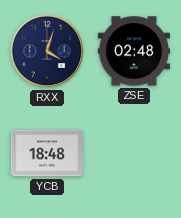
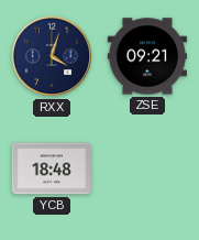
ZSE: 02:48 -> 09:21 (146, 56)
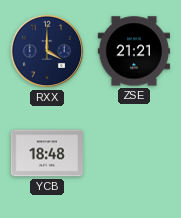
RXX: 4:03 -> 4:00 (47, 51)
ZSE: 09:21 -> 21:21 (133, 51)
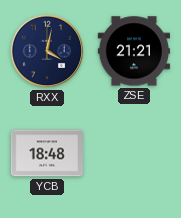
RXX: 4:00 -> 4:02 (47, 51)
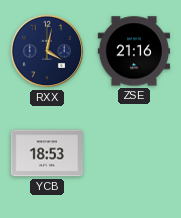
ZSE: 21:21 -> 21:16 (133, 51)
YCB: 18:48 -> 18:53 (46, 153)
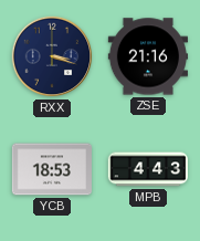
RXX: 4:02 -> 3:18 (52, 56)
MPB: none -> 4:43 (147, 169)
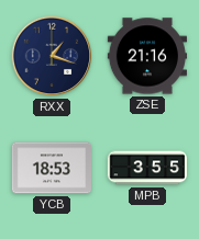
RXX: 3:18 -> 1:18 (52, 56)
MPB: 4:43 -> 3:55 (146, 168)
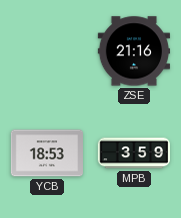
RXX: 1:18 -> none (52, 56)
MPB: 3:55 -> 3:59 (133, 153)
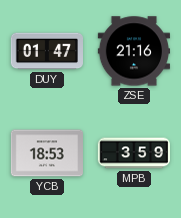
DUY: none -> 01:47 (46, 51)
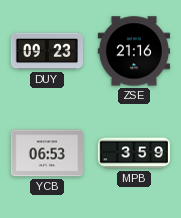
DUY: 01:47 -> 09:23 (46, 51)
YCB: 18:53 -> 06:53 (46, 153)
